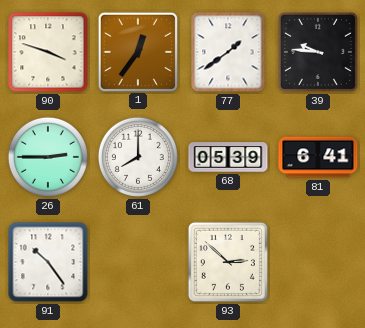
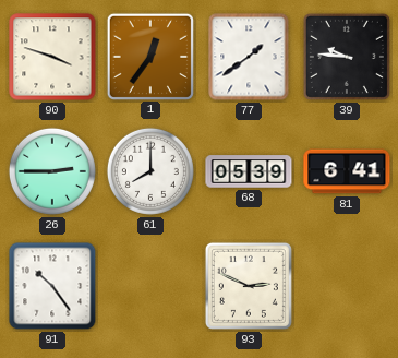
93: 2:52 -> 2:49 (249, 286)
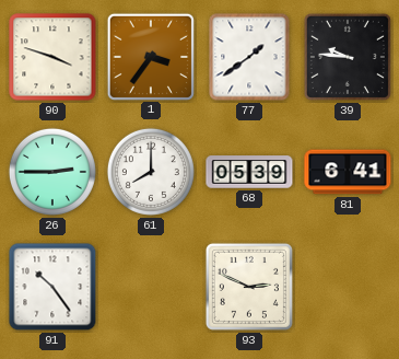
1: 12:36 -> 3:36 (150, 56)
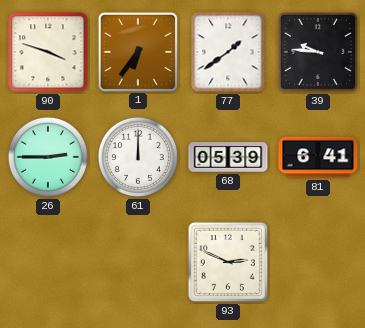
1: 3:36 -> 6:36 (137, 51)
61: 8:00 -> 12:00 (138, 157)
91: 10:24 -> none (52, 287)
